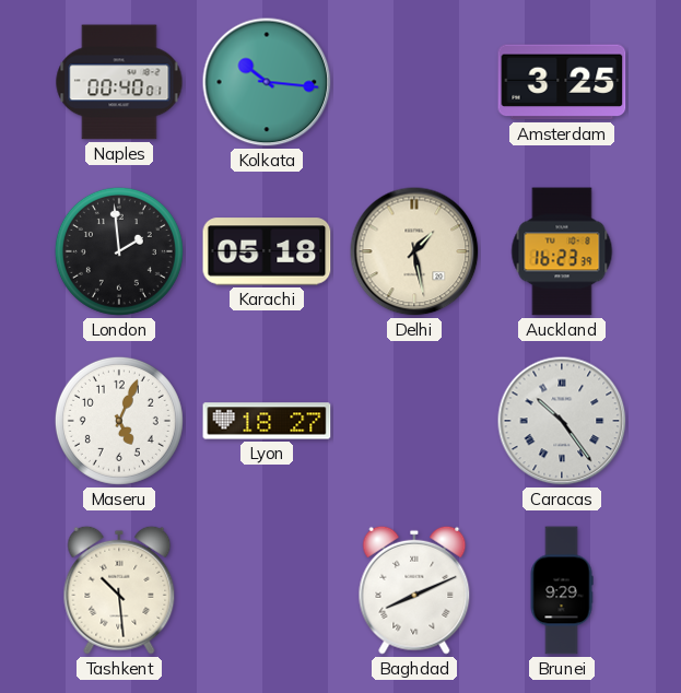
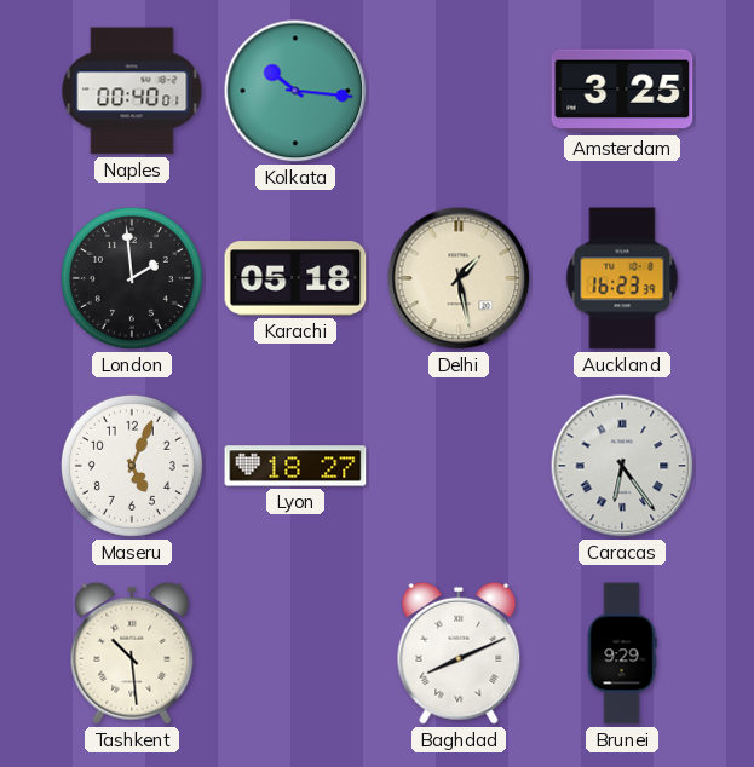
Caracas: 10:24 -> 6:24 (622, 466)
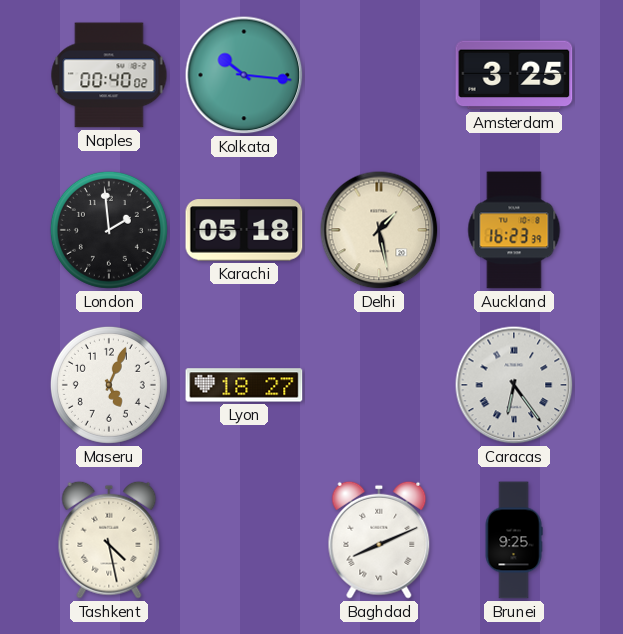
Naples: 00:40:01 -> 00:40:02 (109, 75)
Tashkent: 10:29 -> 4:28 (109, 540)
Brunei: 9:29 -> 9:25 (514, 540)
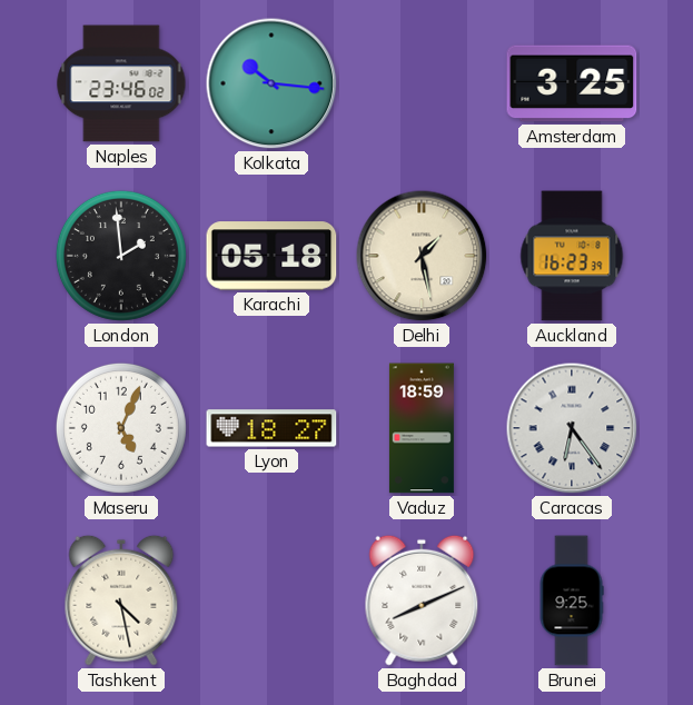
Naples: 00:40 -> 23:46 (121, 83)
Vaduz: none -> 18:59 (422, 428)
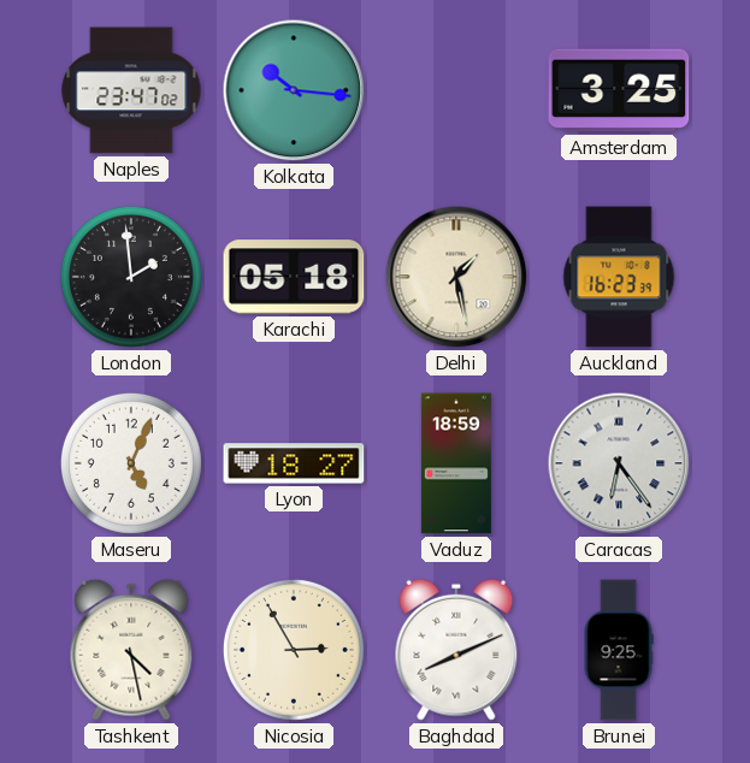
Naples: 23:46 -> 23:47 (131, 90)
Nicosia: none -> 2:55 (294, 650)
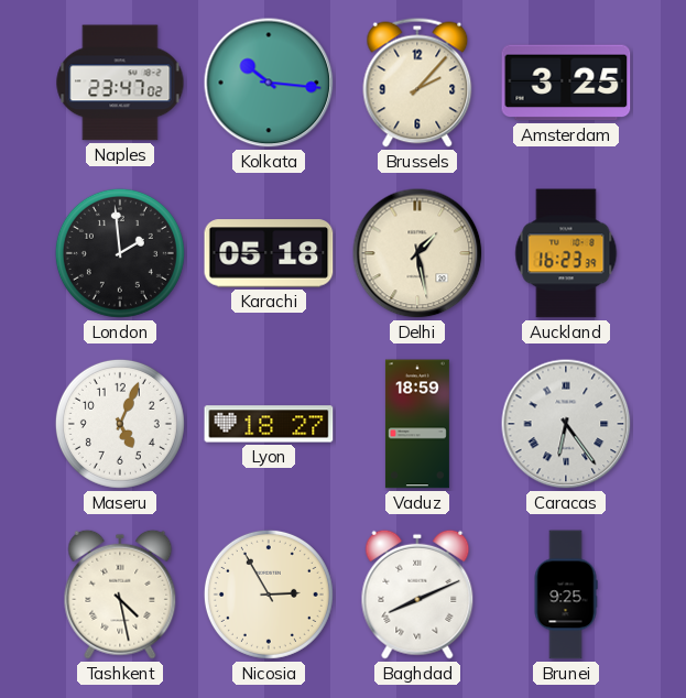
Brussels: none -> 2:07 (417, 83)
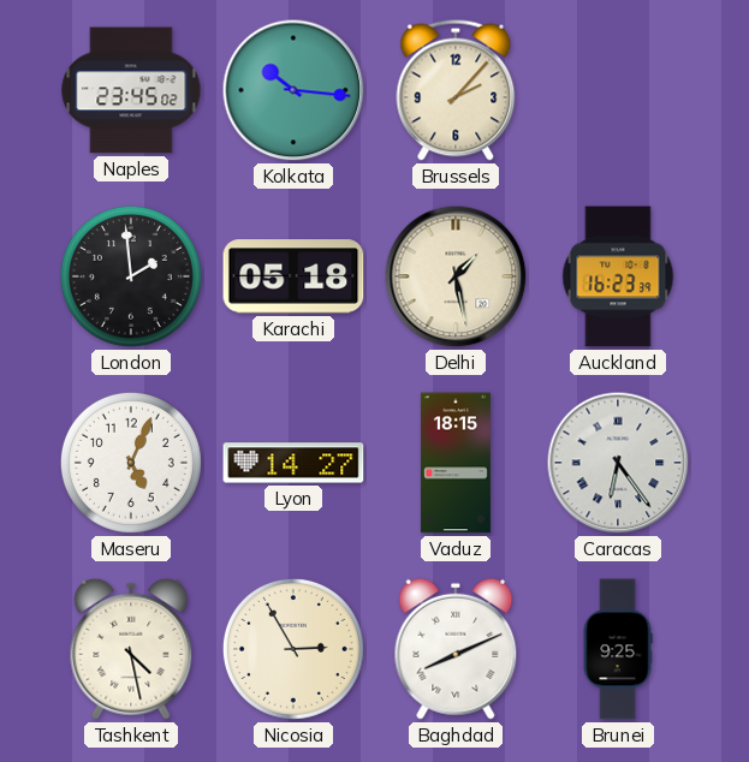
Naples: 23:47 -> 23:45 (131, 90)
Amsterdam: 3:25 -> none (566, 83)
Lyon: 18:27 -> 14:27 (293, 463)
Vaduz: 18:59 -> 18:15 (456, 463)
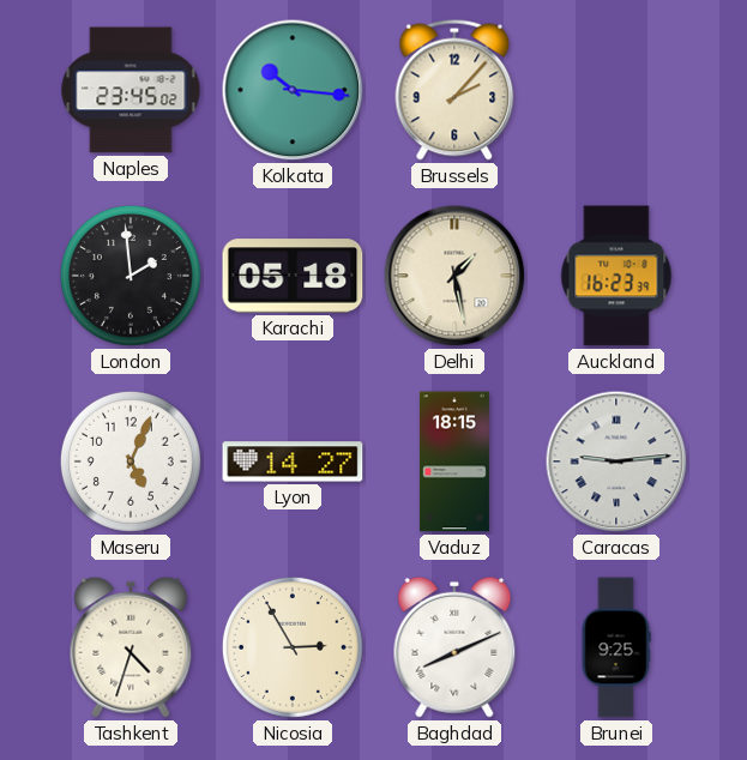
Caracas: 6:24 -> 9:14 (616, 462)
Tashkent: 4:28 -> 4:33 (131, 647)
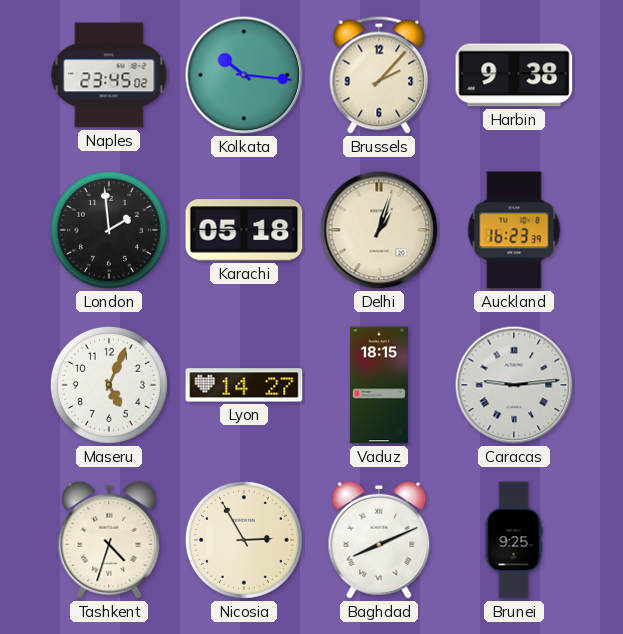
Harbin: none -> 9:38 (514, 75)
Delhi: 1:28 -> 1:03 (379, 230)
